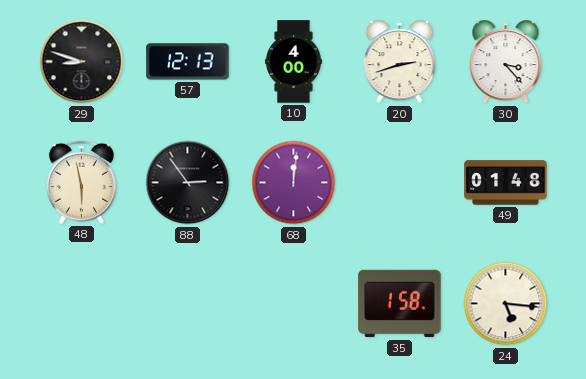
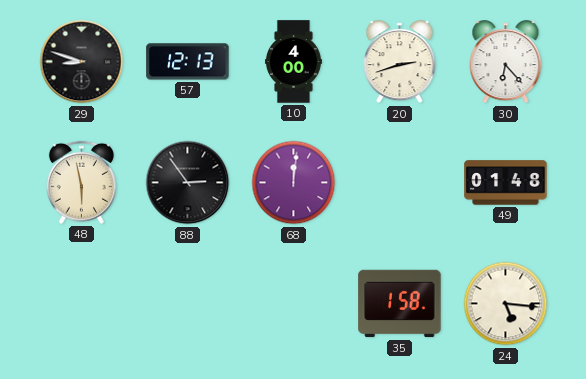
30: 3:23 -> 6:23 (506, 62)
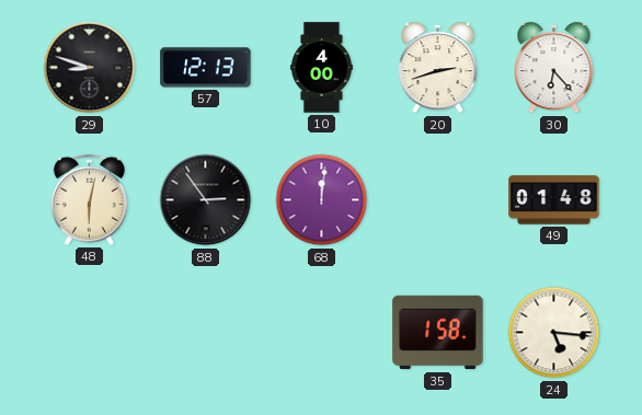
48: 5:58 -> 6:02 (89, 199)
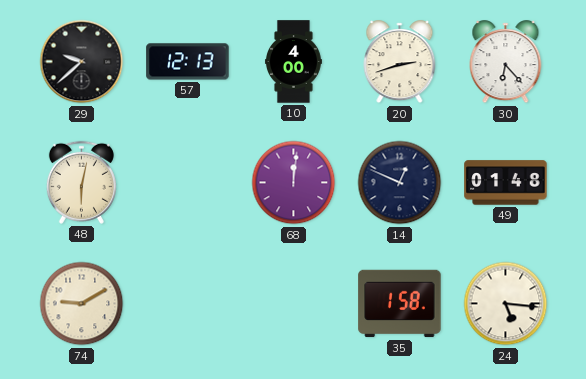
29: 8:48 -> 9:38 (82, 62)
88: 2:54 -> none (206, 200)
14: none -> 12:49 (400, 183)
74: none -> 9:10 (82, 304)
